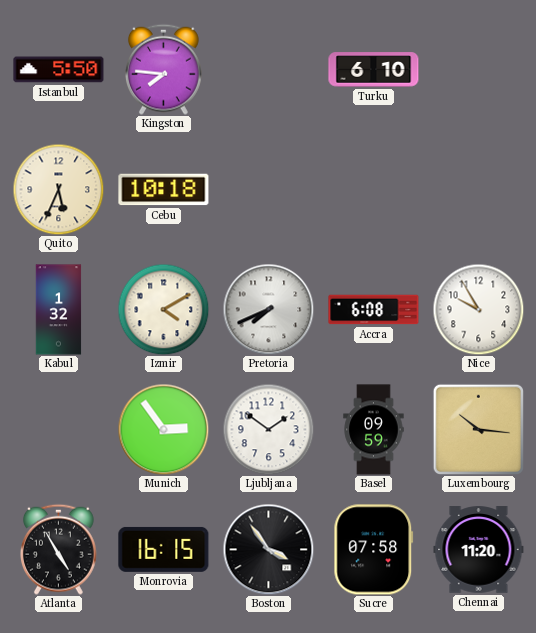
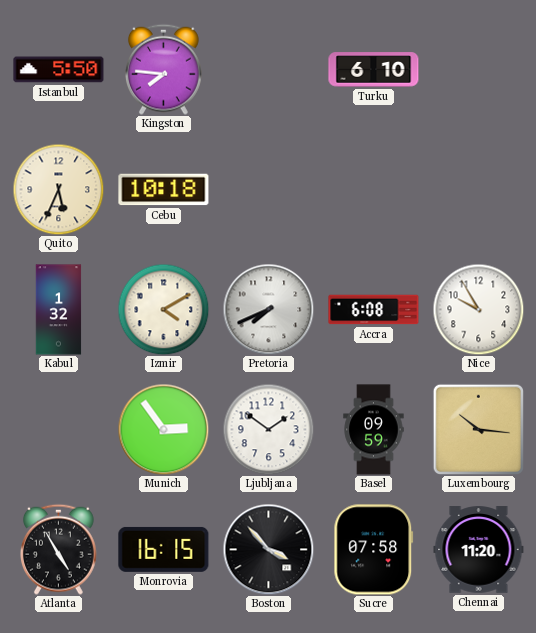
Boston: 3:54 -> 3:53 (268, 549)
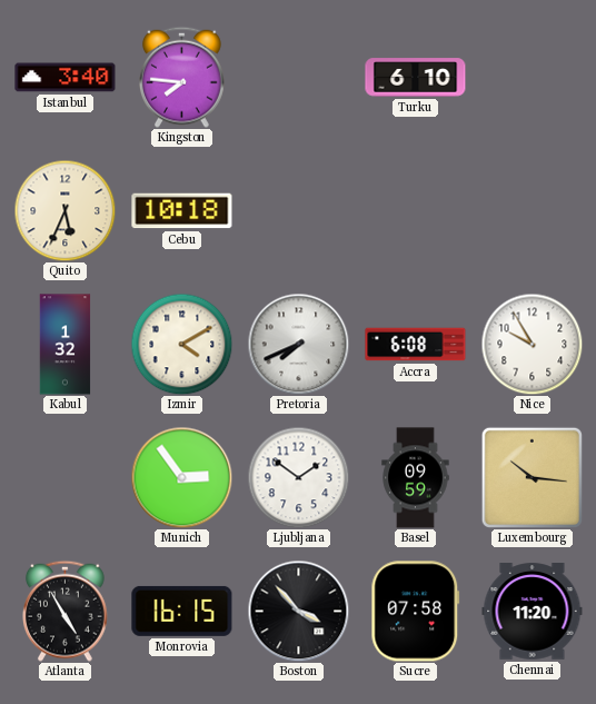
Istanbul: 5:50 -> 3:40 (66, 78)
